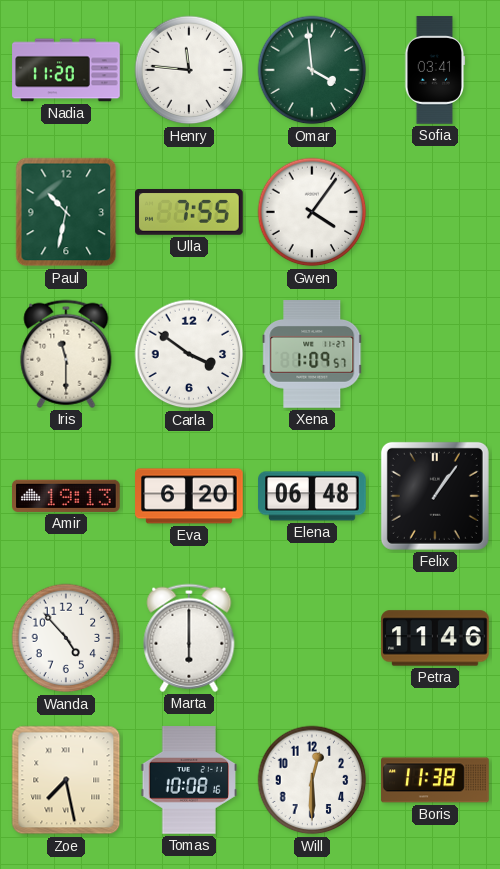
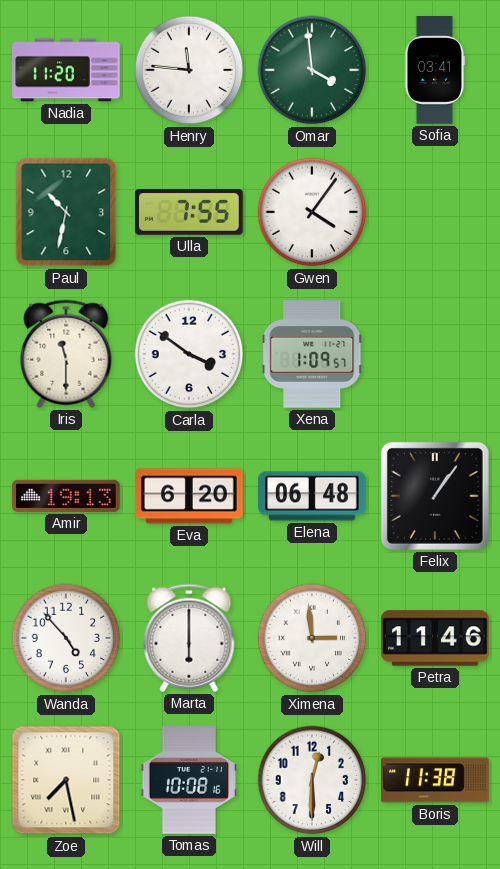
Ximena: none -> 2:59 (312, 638)
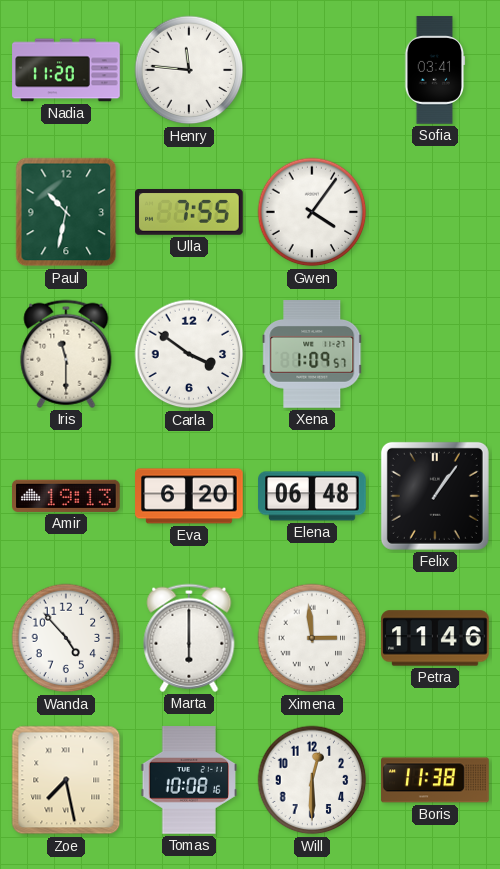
Omar: 3:59 -> none (312, 70)
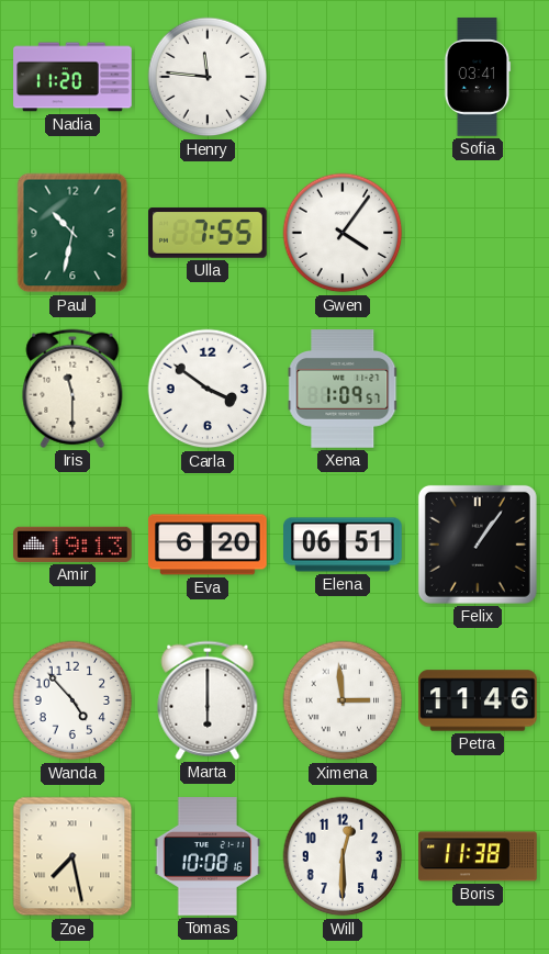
Elena: 06:48 -> 06:51 (343, 545)
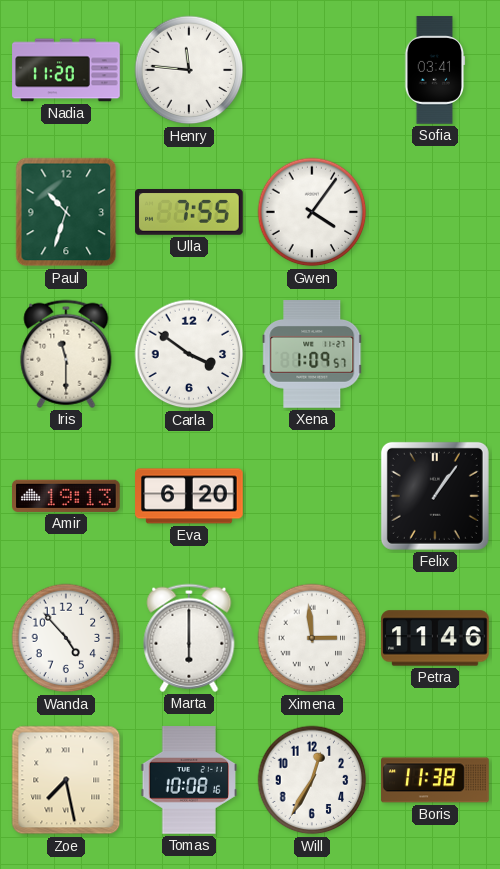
Paul: 10:32 -> 10:33 (66, 212)
Elena: 06:51 -> none (343, 545)
Will: 12:30 -> 12:35 (312, 780)
